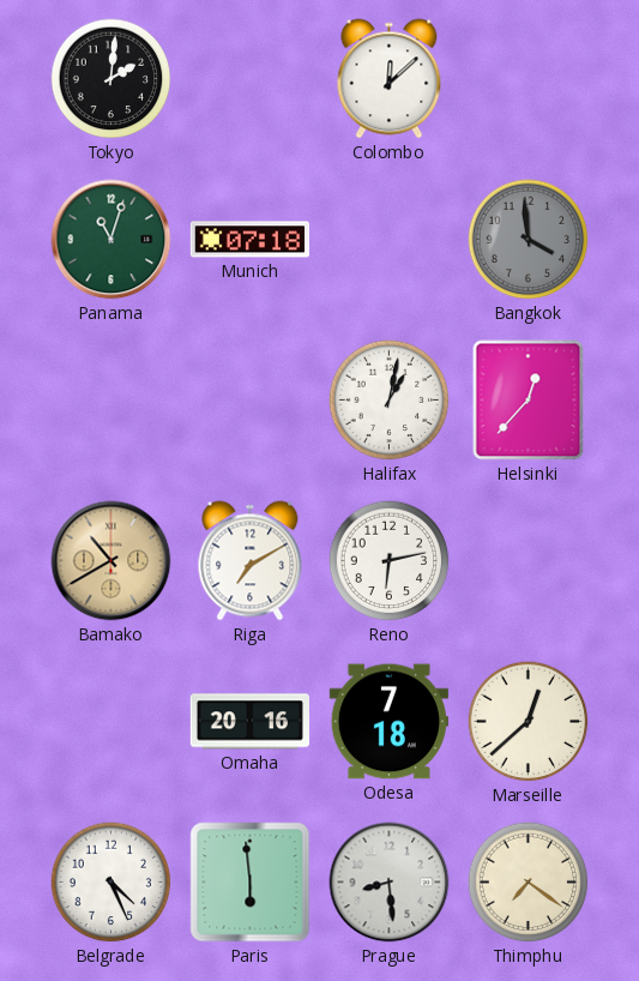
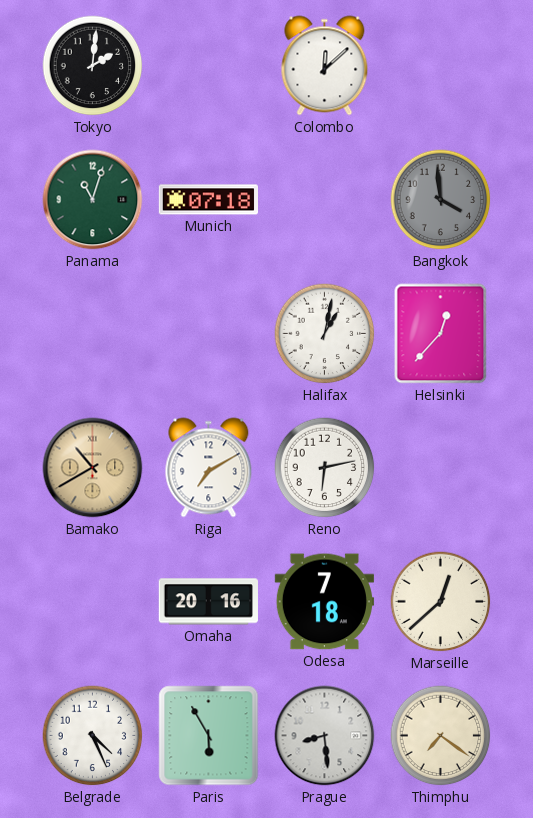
Paris: 5:59 -> 5:55 (209, 736)
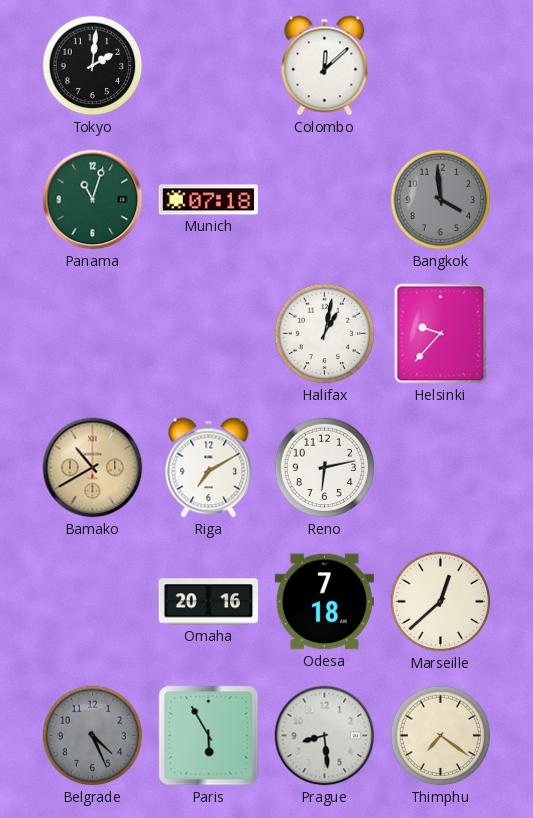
Helsinki: 12:37 -> 9:37 (441, 334)
Belgrade dial: white -> grey (93, 736)
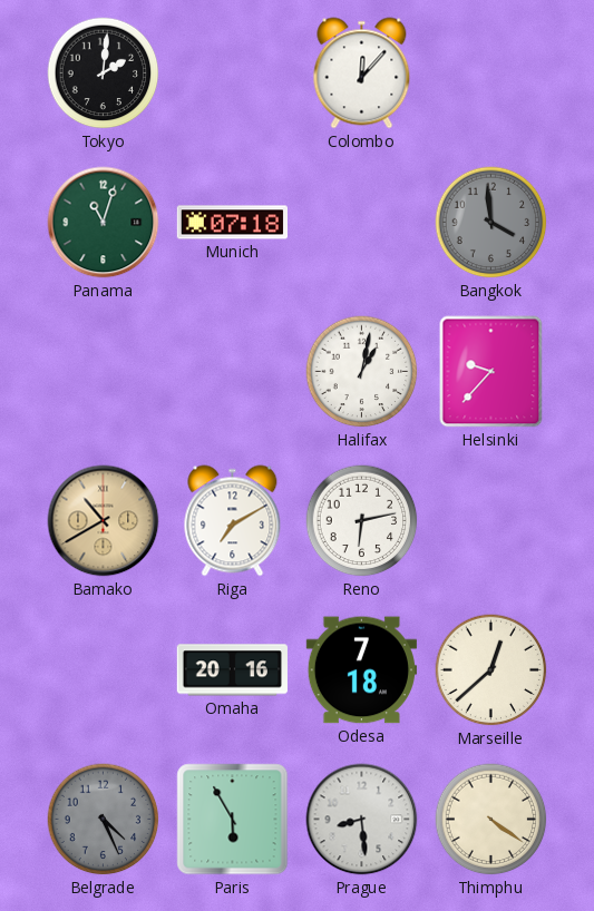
Colombo: 12:08 -> 12:07 (362, 74)
Thimphu: 7:21 -> 4:21 (491, 820)
